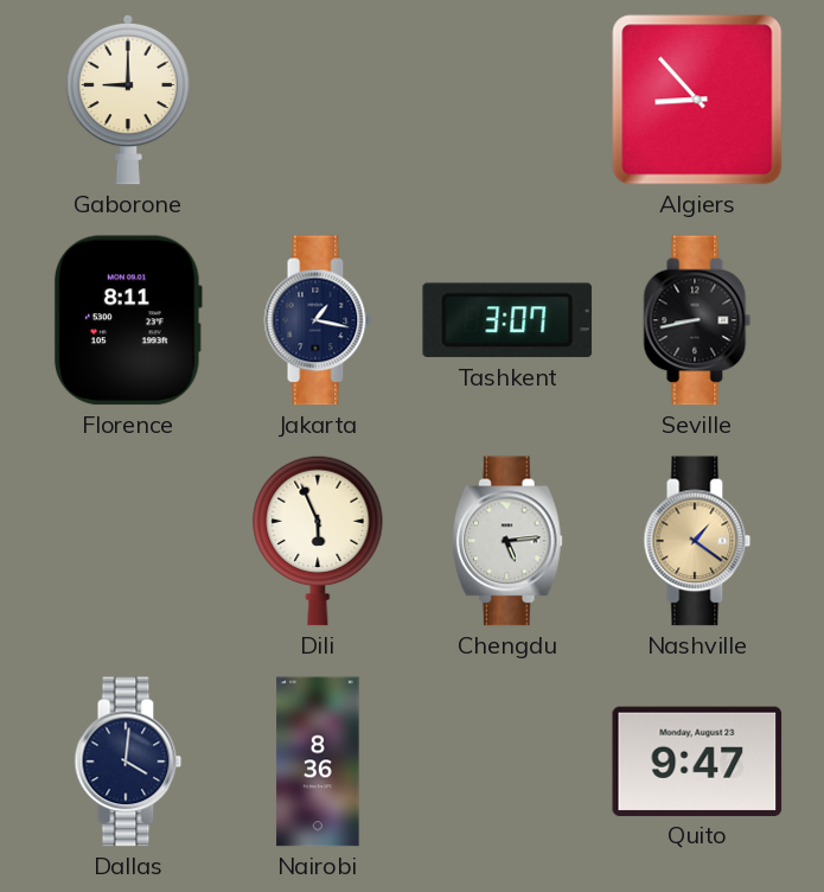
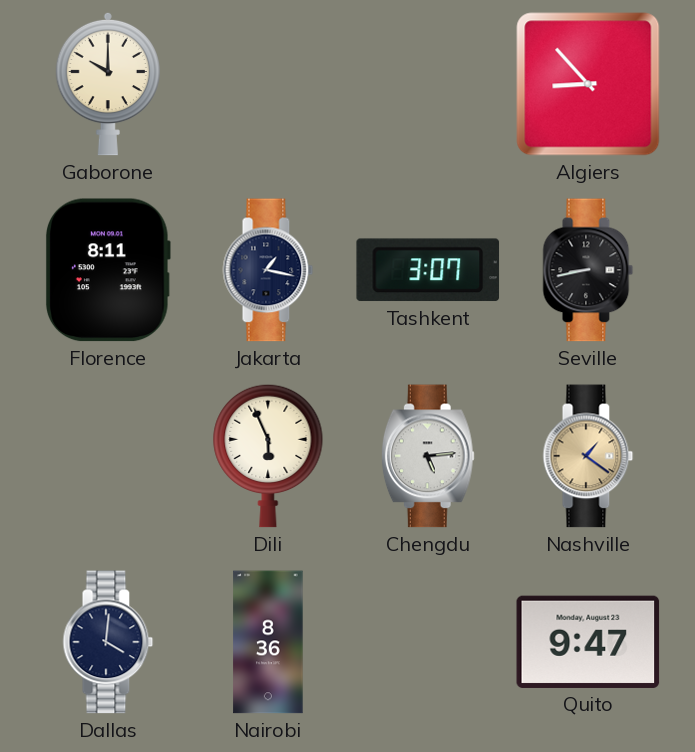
Gaborone: 9:00 -> 10:00 (108, 84)
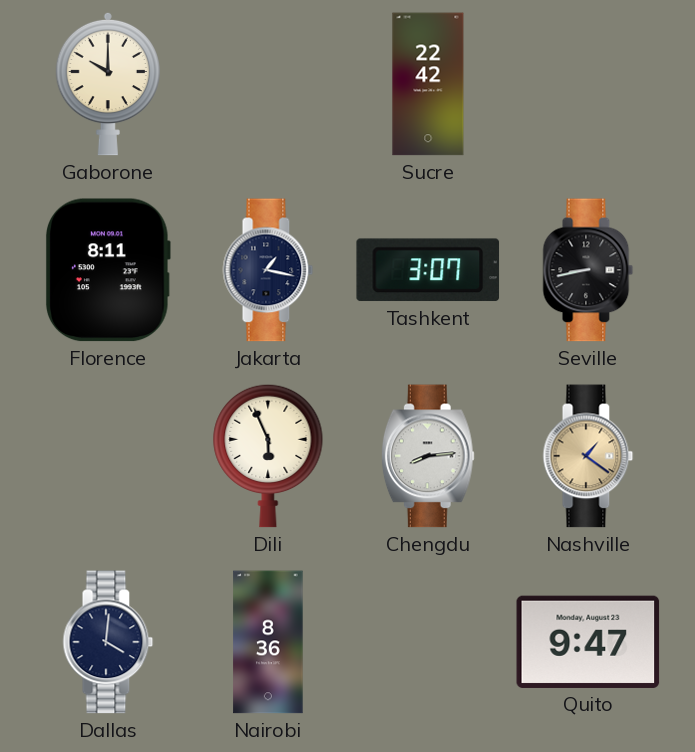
Sucre: none -> 22:42 (428, 84)
Algiers: 8:53 -> none (588, 84)
Chengdu: 5:14 -> 8:14 (428, 456)
